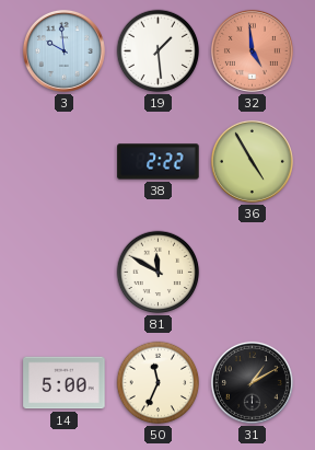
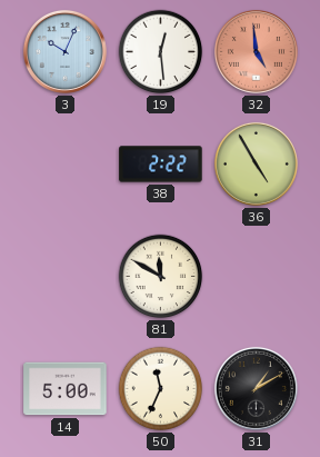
3: 9:59 -> 10:04 (64, 51)
19: 1:29 -> 12:29 (161, 52)
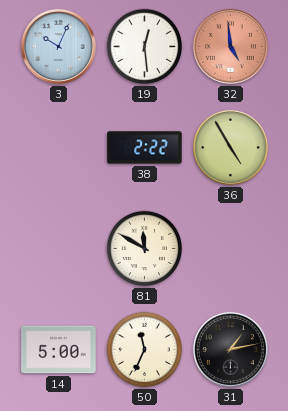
31: 1:10 -> 1:13 (230, 349)
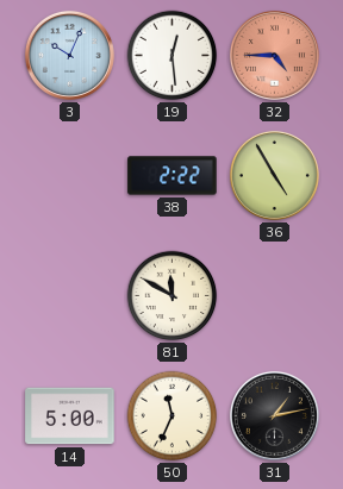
32: 4:59 -> 4:45 (274, 55)
